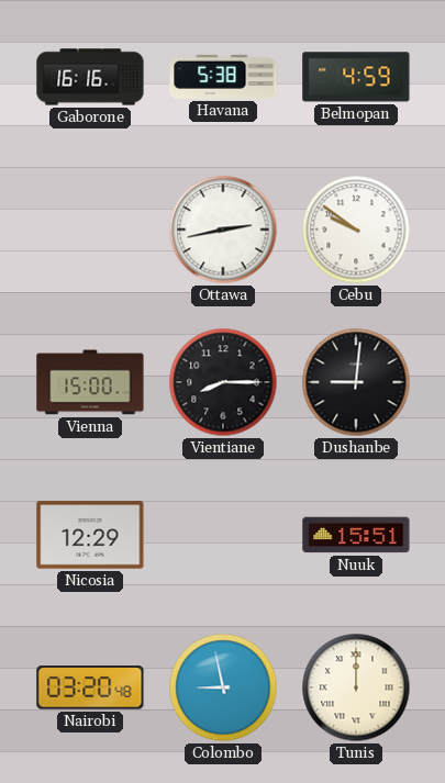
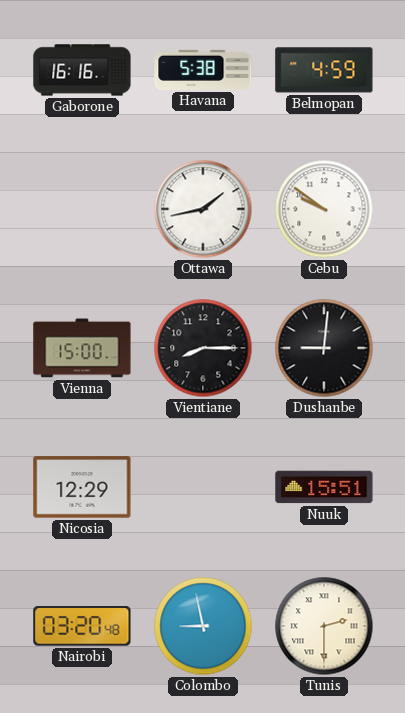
Ottawa: 2:43 -> 1:43 (203, 209)
Tunis: 12:00 -> 2:30 (324, 626)
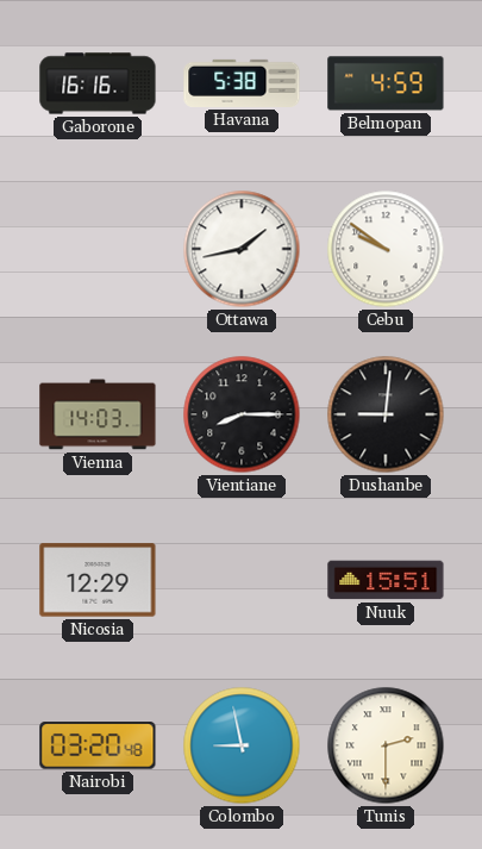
Vienna: 15:00 -> 14:03 (98, 414)
